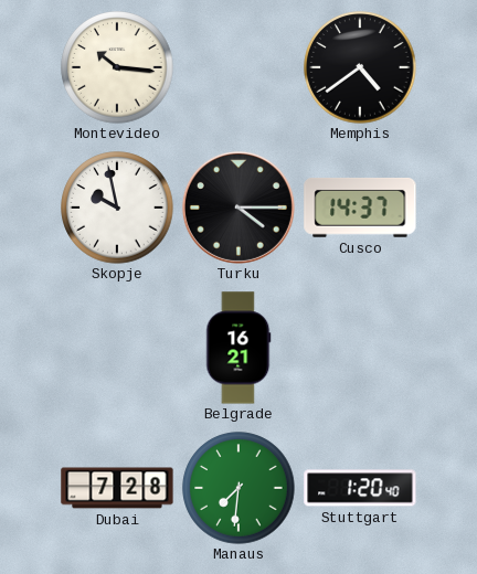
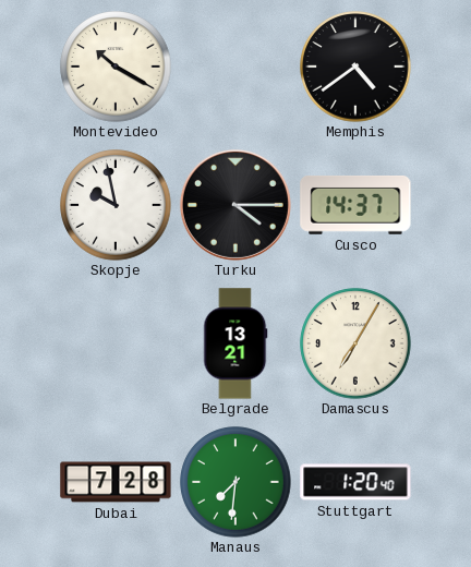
Montevideo: 10:16 -> 10:20 (116, 67)
Belgrade: 16:21 -> 13:21 (235, 343)
Damascus: none -> 7:05 (355, 343)
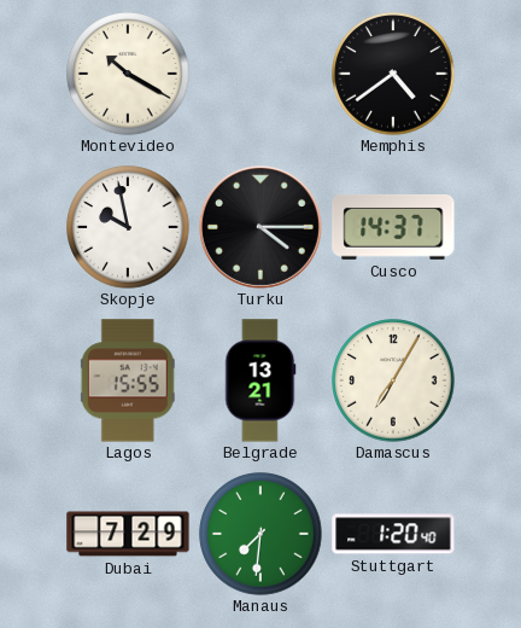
Lagos: none -> 15:55 (128, 380)
Dubai: 7:28 -> 7:29 (128, 534)
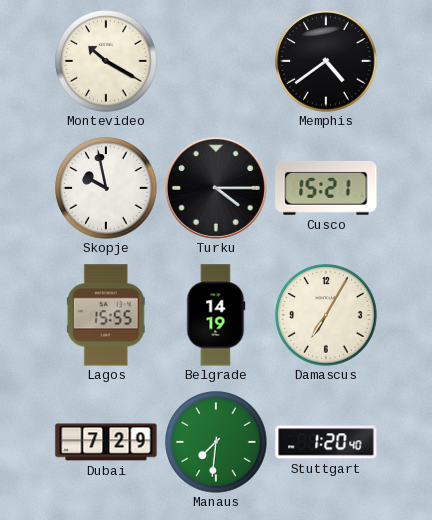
Cusco: 14:37 -> 15:21 (326, 189)
Belgrade: 13:21 -> 14:19 (216, 315)
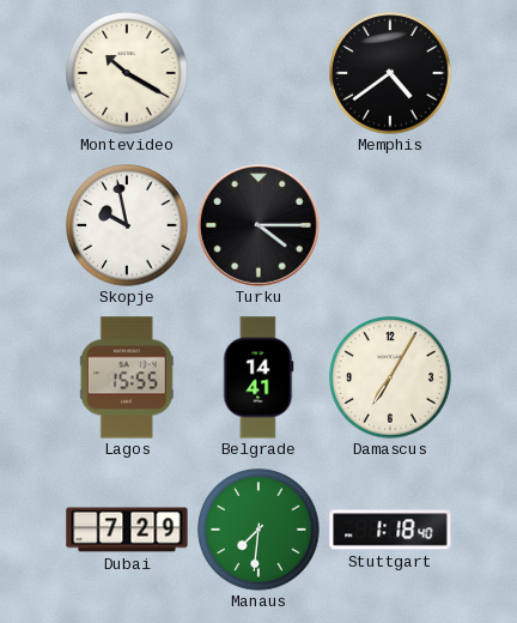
Cusco: 15:21 -> none (326, 189)
Belgrade: 14:19 -> 14:41 (258, 377)
Stuttgart: 1:20 -> 1:18 (390, 530)
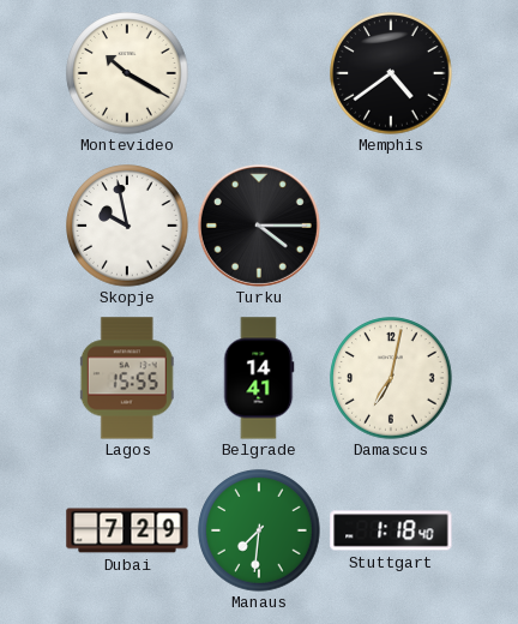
Damascus: 7:05 -> 7:02 (391, 378)
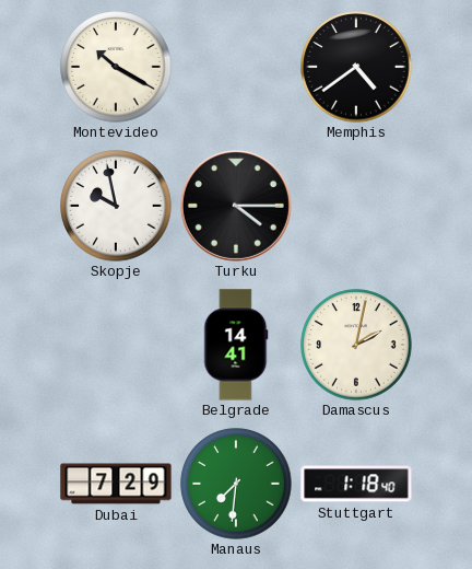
Lagos: 15:55 -> none (127, 378)
Damascus: 7:02 -> 2:02 (356, 345)
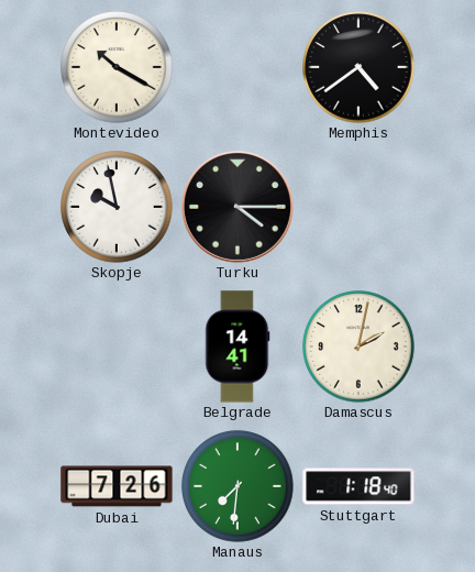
Dubai: 7:29 -> 7:26 (117, 486)
